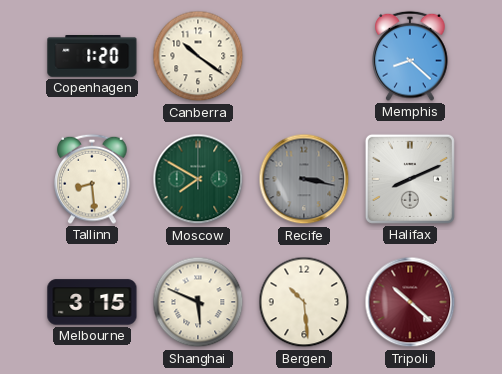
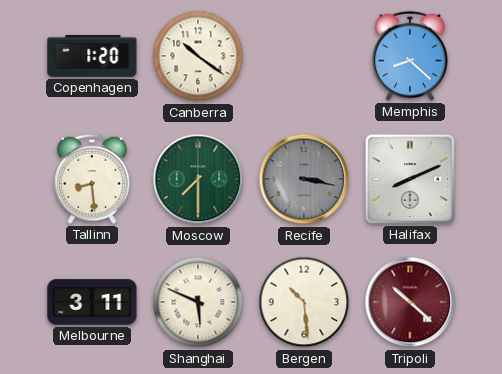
Moscow: 7:50 -> 7:30 (198, 179)
Melbourne: 3:15 -> 3:11 (92, 302)
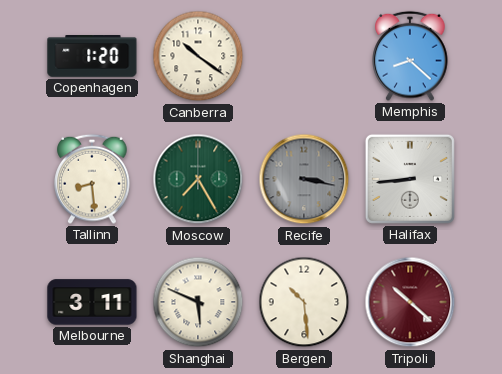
Moscow: 7:30 -> 7:25 (198, 179)
Halifax: 8:11 -> 8:44 (410, 179)
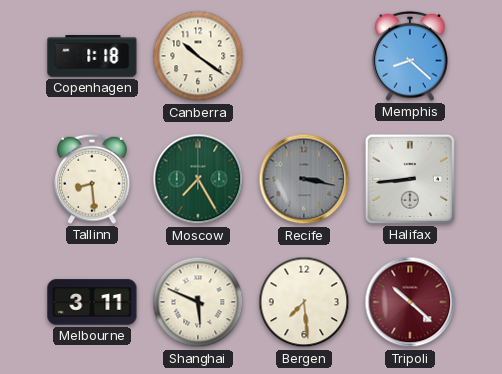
Copenhagen: 1:20 -> 1:18 (92, 56)
Bergen: 10:29 -> 7:29 (304, 302)
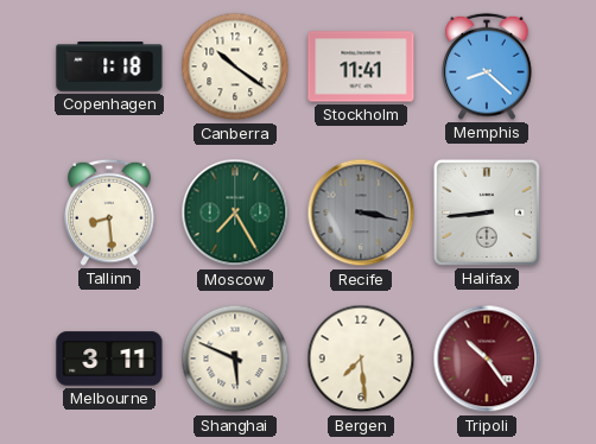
Stockholm: none -> 11:41 (361, 66)
Tripoli: 10:22 -> 10:24 (487, 359)
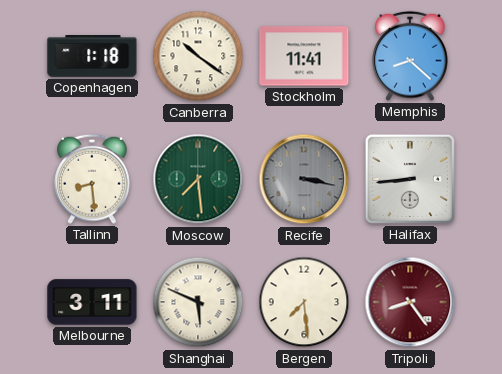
Moscow: 7:25 -> 7:29 (198, 179)
Tripoli: 10:24 -> 8:24 (410, 302)
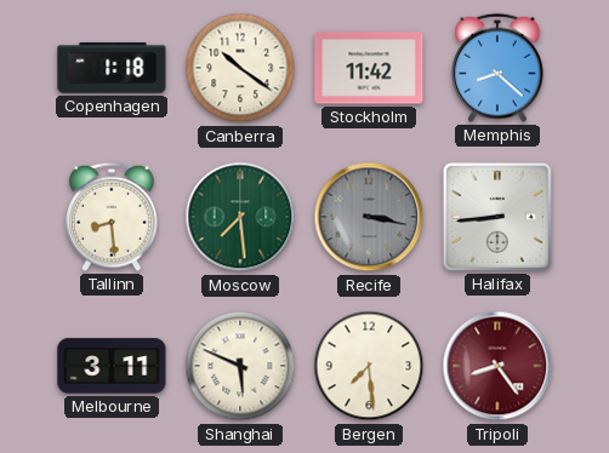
Stockholm: 11:41 -> 11:42 (369, 68)
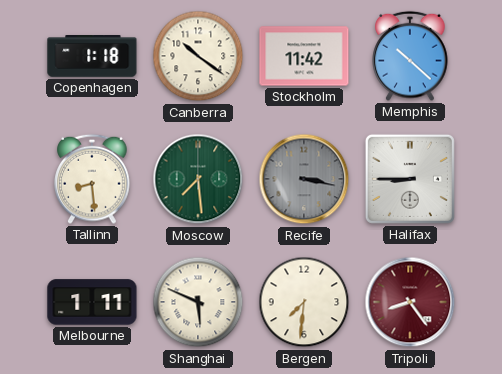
Memphis: 8:22 -> 10:22 (410, 56)
Halifax: 8:44 -> 8:45 (410, 179)
Melbourne: 3:11 -> 1:11 (92, 302)
Bergen: 7:29 -> 7:31 (304, 302)
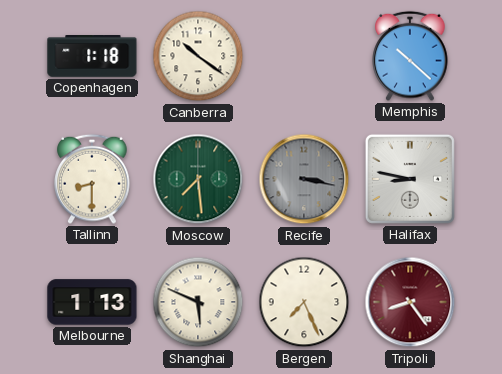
Stockholm: 11:42 -> none (304, 56)
Tallinn: 8:29 -> 8:30 (92, 179)
Halifax: 8:45 -> 8:47 (410, 179)
Melbourne: 1:11 -> 1:13 (92, 302)
Bergen: 7:31 -> 7:26 (304, 302)
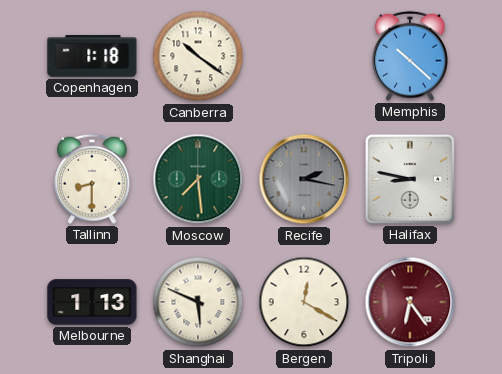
Recife: 3:17 -> 2:17 (304, 179)
Bergen: 7:26 -> 12:20 (304, 302)
Tripoli: 8:24 -> 6:24 (410, 302)
